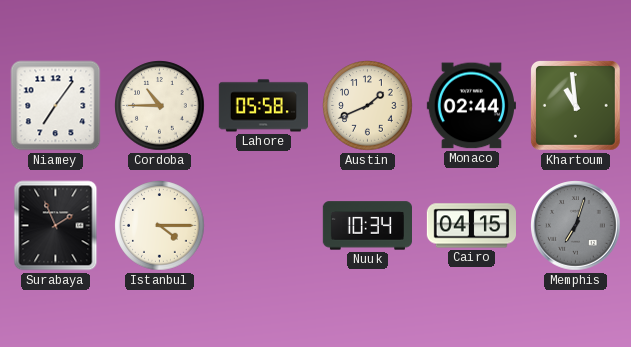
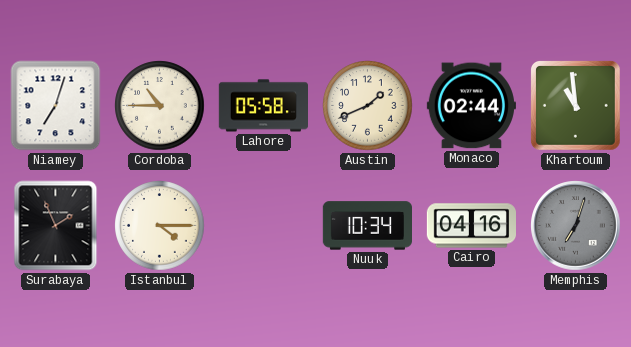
Niamey: 7:06 -> 7:03 (56, 106)
Cairo: 04:15 -> 04:16 (471, 226)
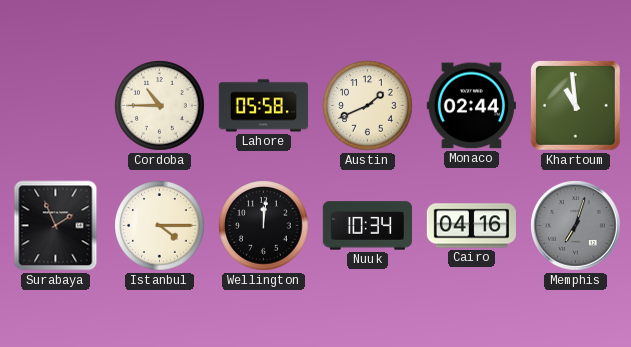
Niamey: 7:03 -> none (56, 106)
Wellington: none -> 12:01 (264, 226)
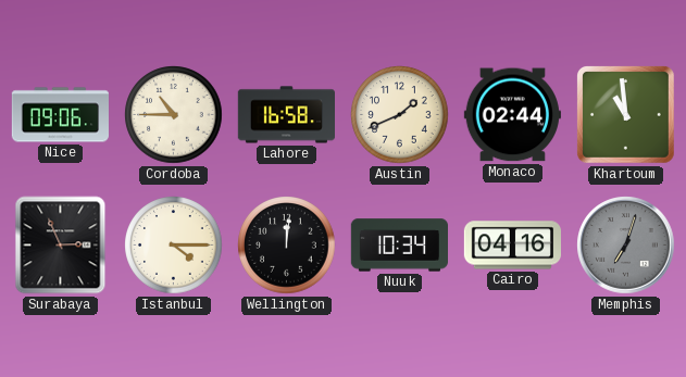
Nice: none -> 09:06 (60, 115)
Lahore: 05:58 -> 16:58 (286, 115)
Surabaya: 1:56 -> 2:56 (61, 246)
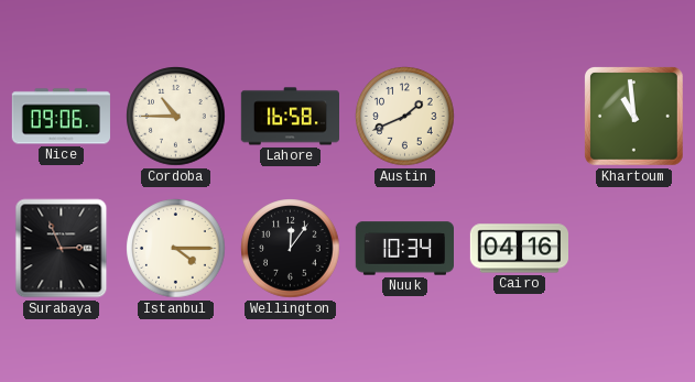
Monaco: 02:44 -> none (512, 115)
Wellington: 12:01 -> 12:06 (291, 249)
Memphis: 7:03 -> none (626, 246)
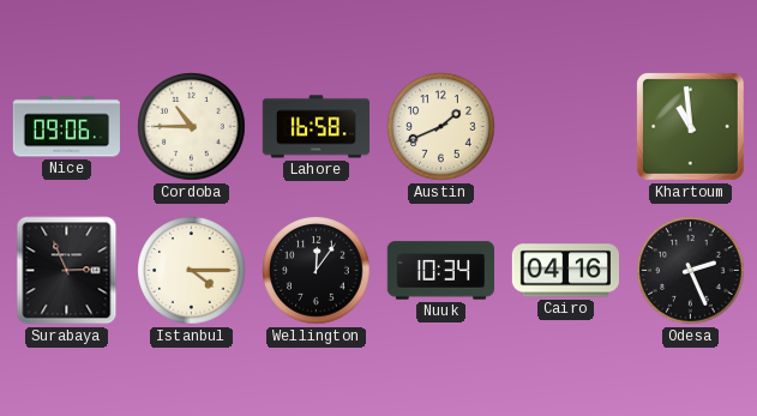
Odesa: none -> 2:26 (691, 271)
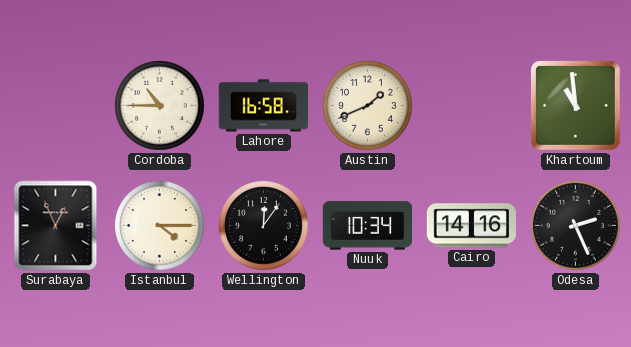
Nice: 09:06 -> none (66, 127)
Surabaya: 2:56 -> 12:56 (56, 226)
Cairo: 04:16 -> 14:16 (471, 226)
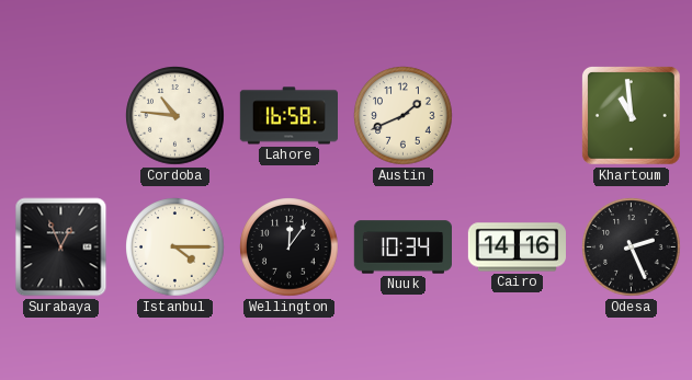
Cordoba: 10:45 -> 10:46 (175, 116)
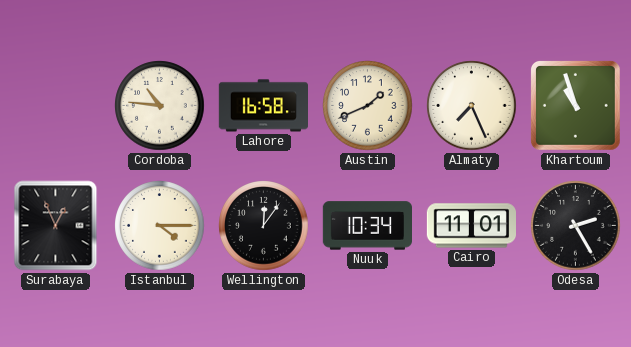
Almaty: none -> 7:26 (472, 106)
Khartoum: 10:59 -> 10:57 (575, 105)
Cairo: 14:16 -> 11:01 (471, 226)
Odesa: 2:26 -> 2:25 (576, 226)
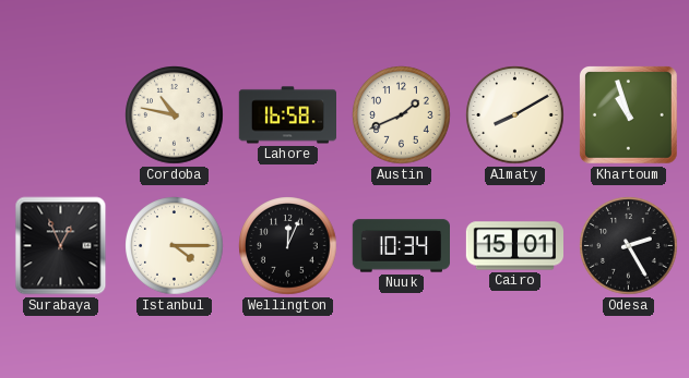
Cordoba: 10:46 -> 10:47 (175, 115)
Almaty: 7:26 -> 8:10 (515, 115)
Wellington: 12:06 -> 12:04 (288, 246)
Cairo: 11:01 -> 15:01 (514, 246)
